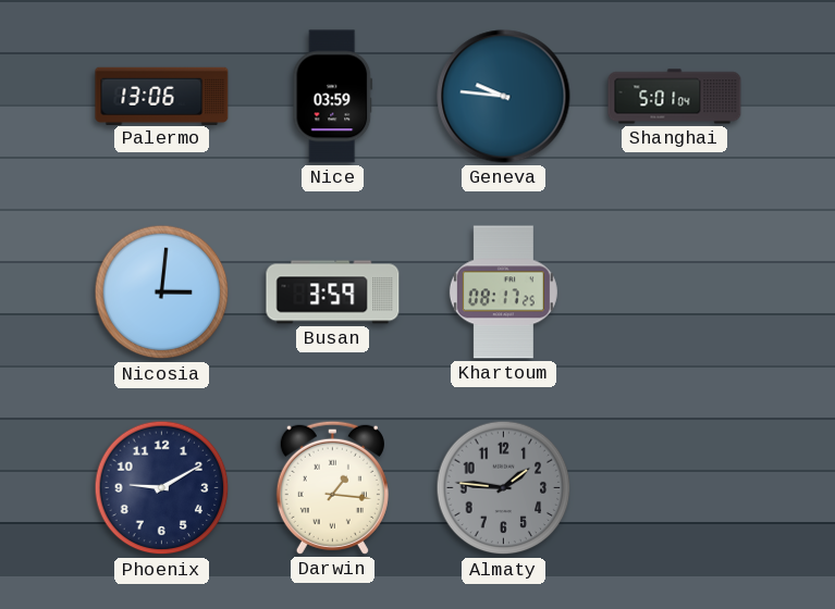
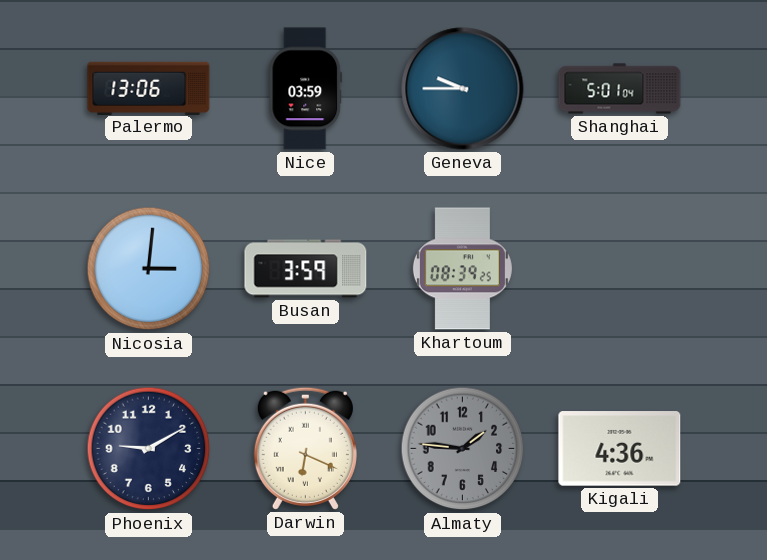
Geneva: 9:46 -> 9:45 (463, 89)
Khartoum: 08:17 -> 08:39 (462, 269)
Darwin: 1:16 -> 6:19 (305, 448)
Kigali: none -> 4:36 (620, 449)
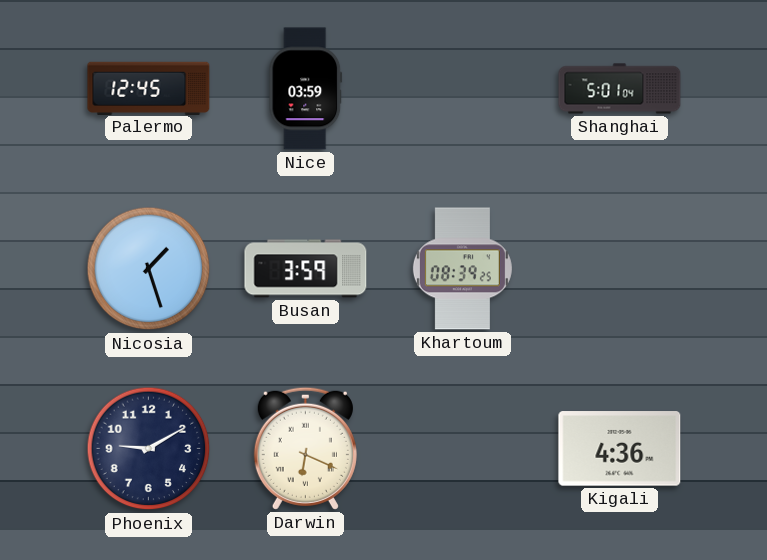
Palermo: 13:06 -> 12:45 (149, 88)
Geneva: 9:45 -> none (463, 89)
Nicosia: 3:01 -> 1:27 (149, 269)
Almaty: 1:46 -> none (463, 449)
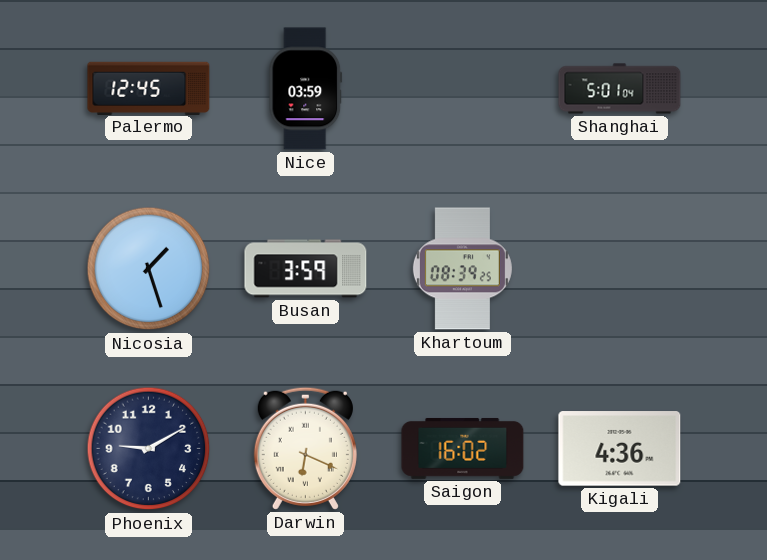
Saigon: none -> 16:02 (463, 448)
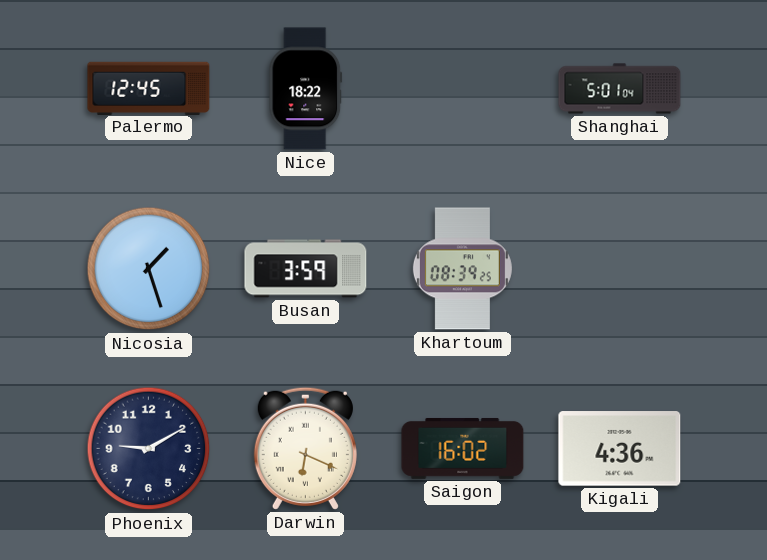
Nice: 03:59 -> 18:22 (306, 89)
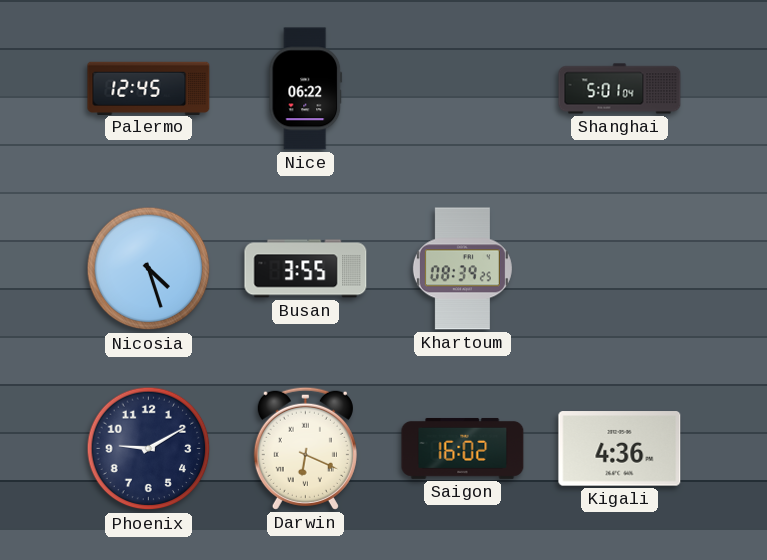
Nice: 18:22 -> 06:22 (306, 89)
Nicosia: 1:27 -> 4:27 (149, 269)
Busan: 3:59 -> 3:55 (306, 269)
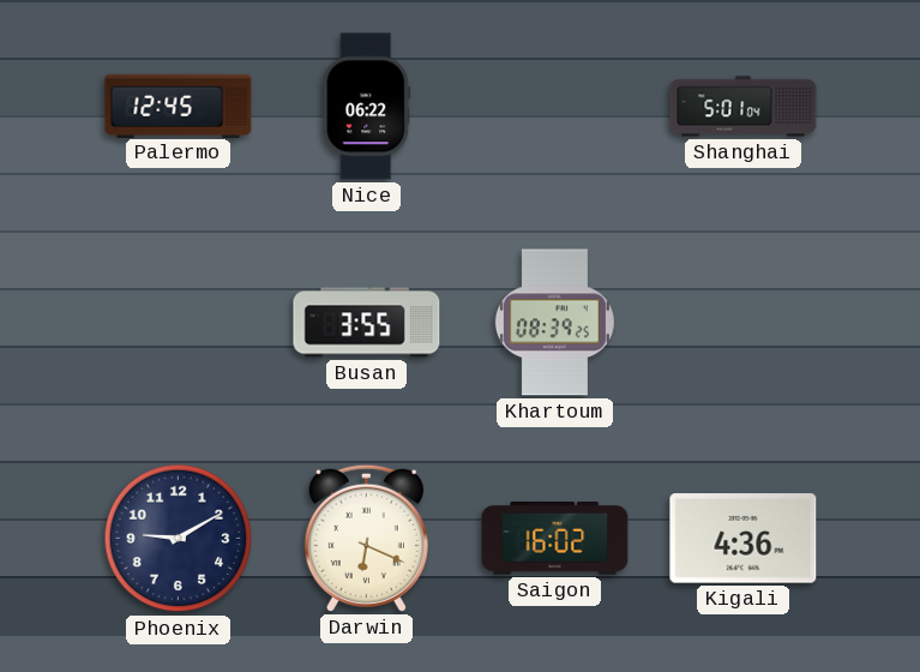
Nicosia: 4:27 -> none (149, 269)
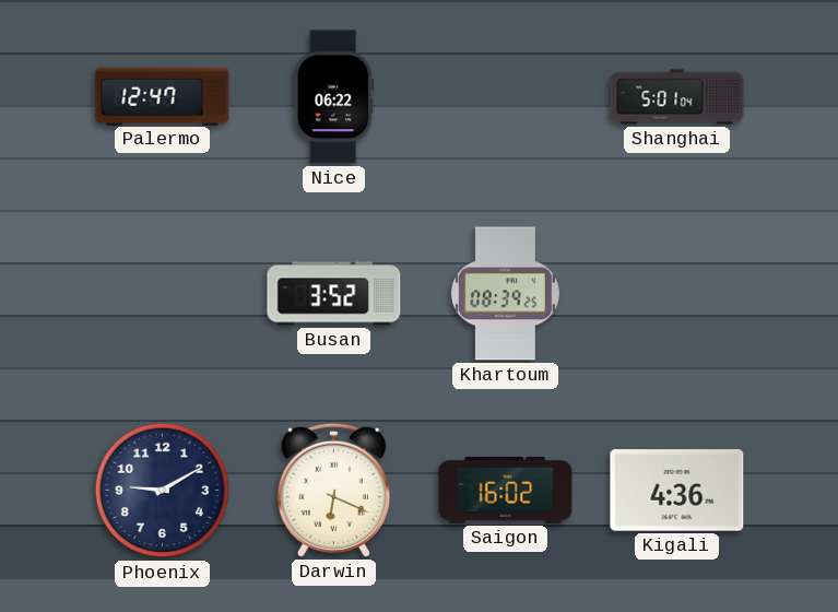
Palermo: 12:45 -> 12:47 (163, 96)
Busan: 3:55 -> 3:52 (334, 294)
